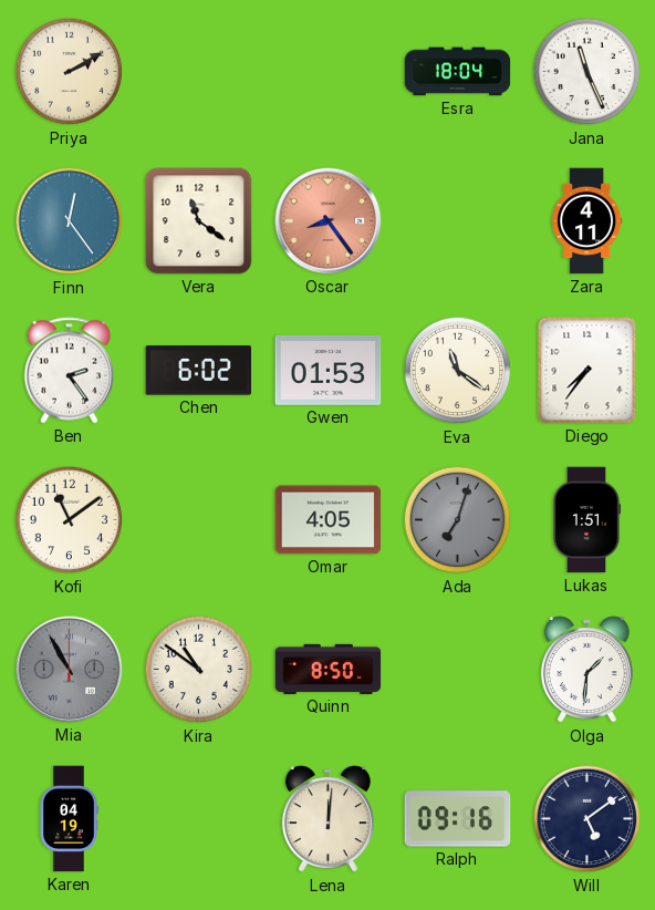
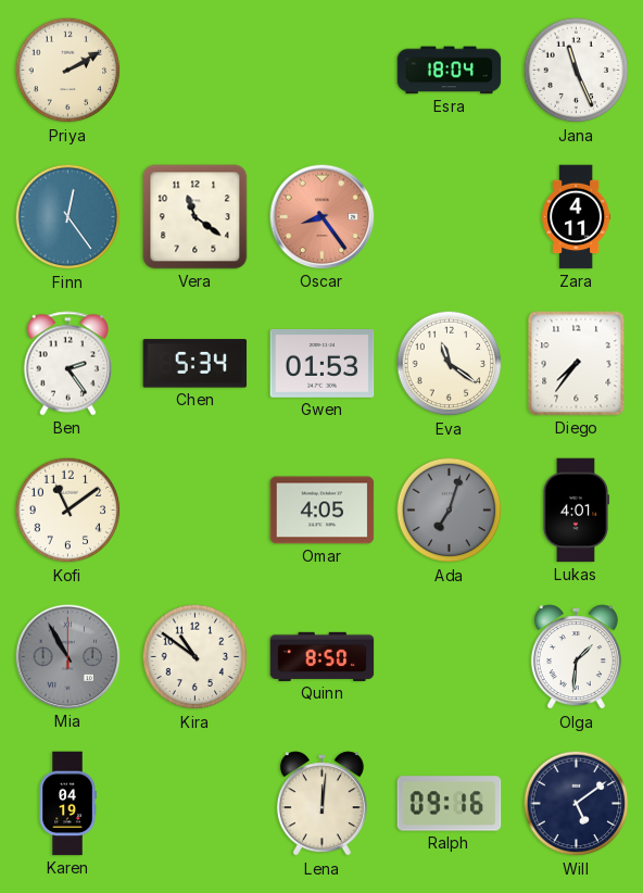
Chen: 6:02 -> 5:34 (196, 364)
Lukas: 1:51 -> 4:01 (576, 511)
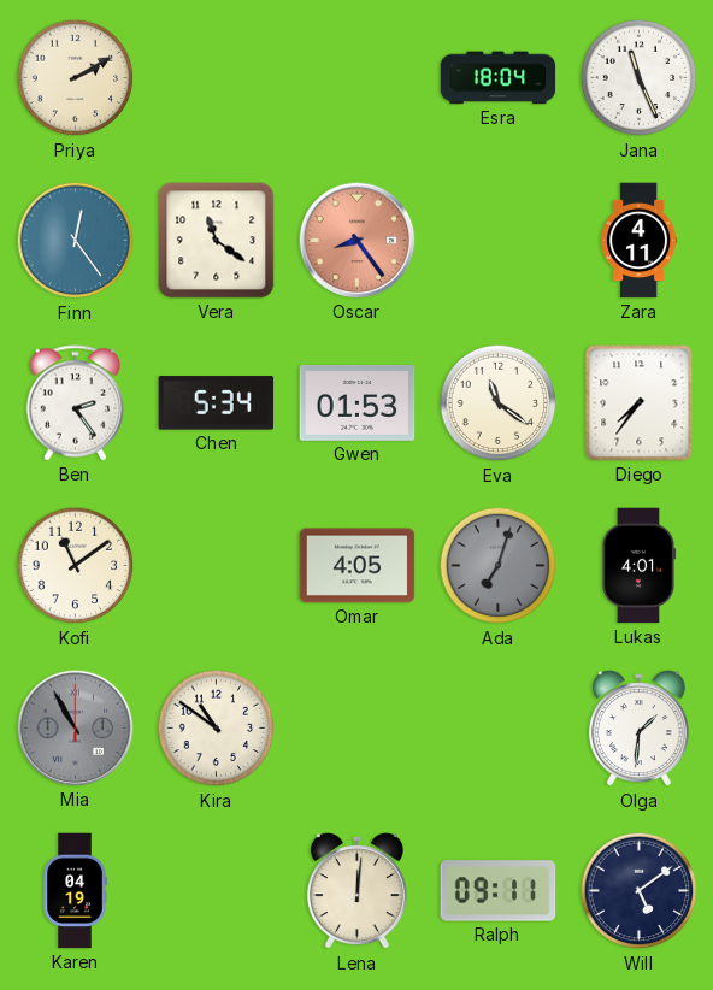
Quinn: 8:50 -> none (323, 656)
Ralph: 09:16 -> 09:11 (499, 891)
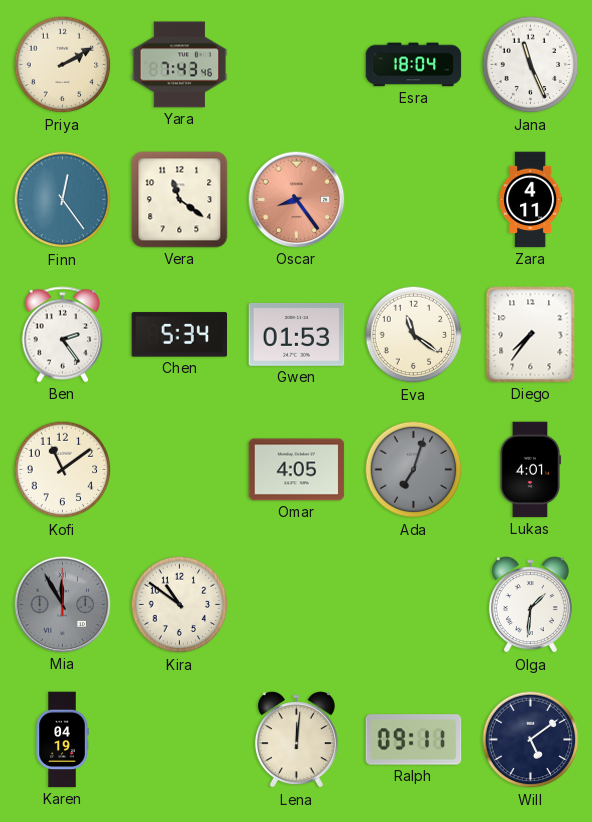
Yara: none -> 7:43 (180, 65)
Mia: 10:55 -> 11:55 (63, 605)
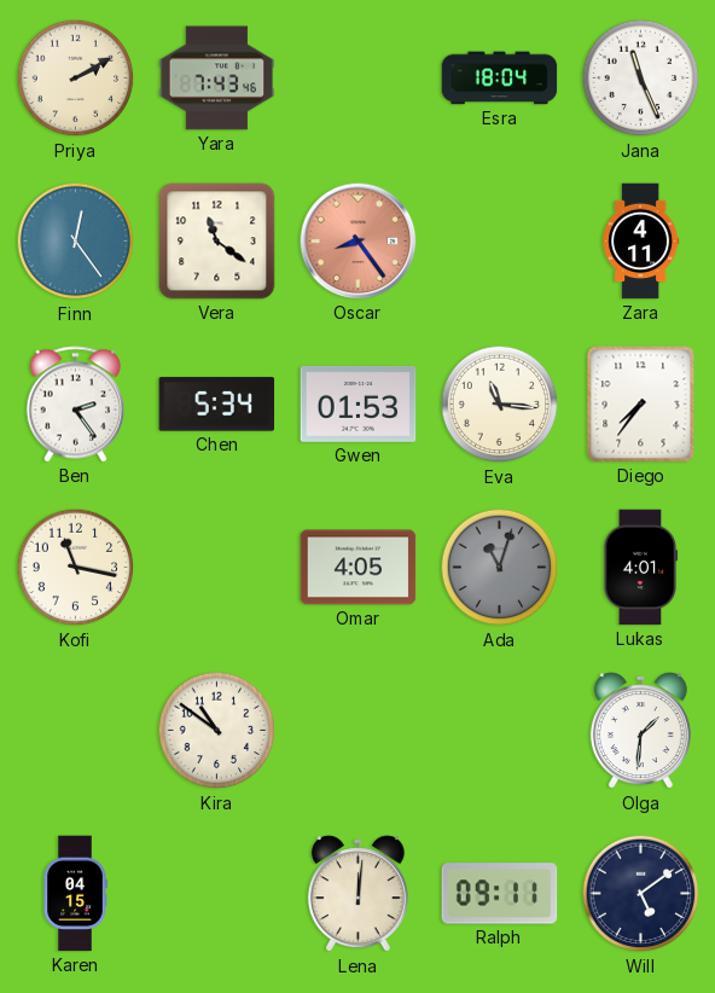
Eva: 11:21 -> 11:16 (500, 405)
Kofi: 11:09 -> 11:17 (76, 568)
Ada: 7:03 -> 11:03 (500, 568)
Mia: 11:55 -> none (63, 605)
Karen: 04:19 -> 04:15 (75, 894)
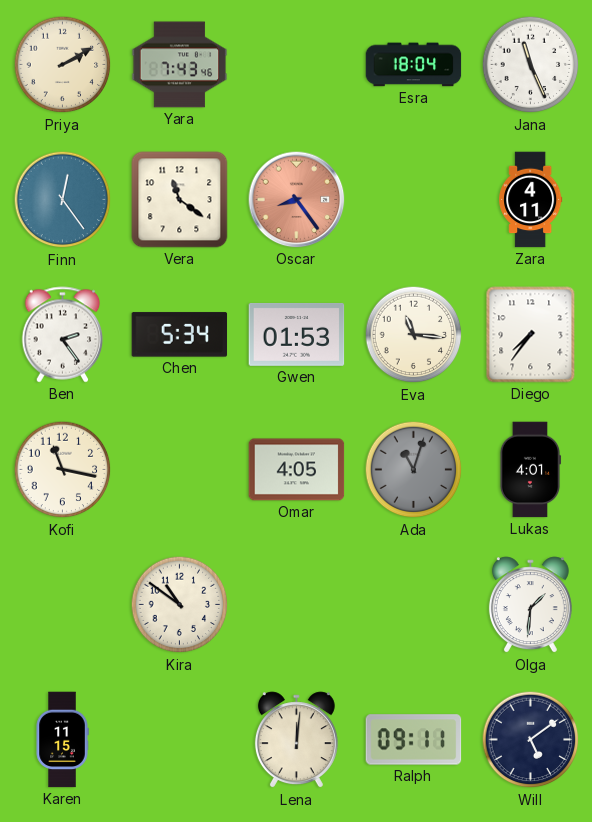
Karen: 04:15 -> 11:15 (62, 740)
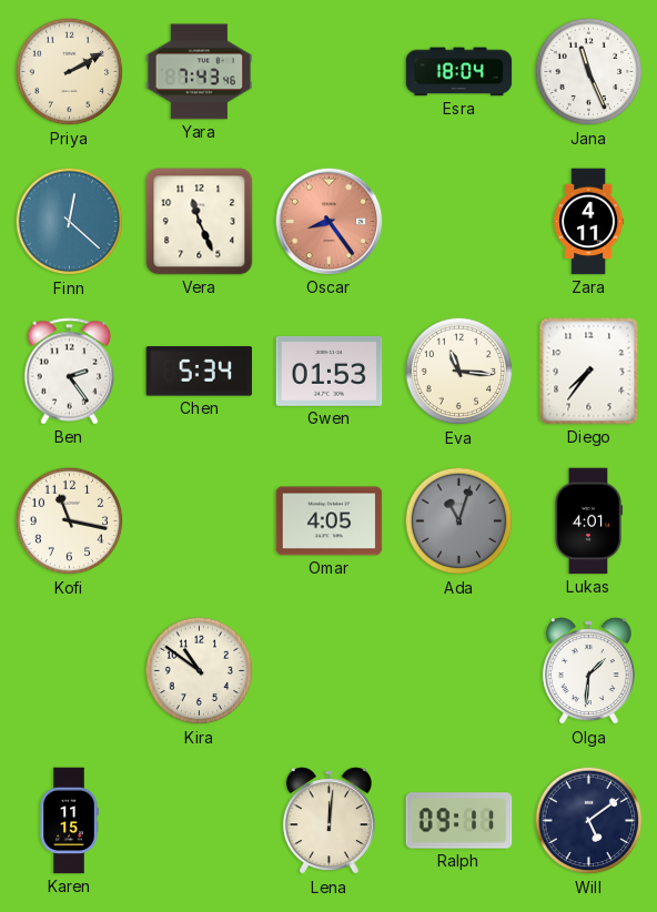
Finn: 12:24 -> 12:22 (70, 222)
Vera: 11:21 -> 11:26 (200, 222)
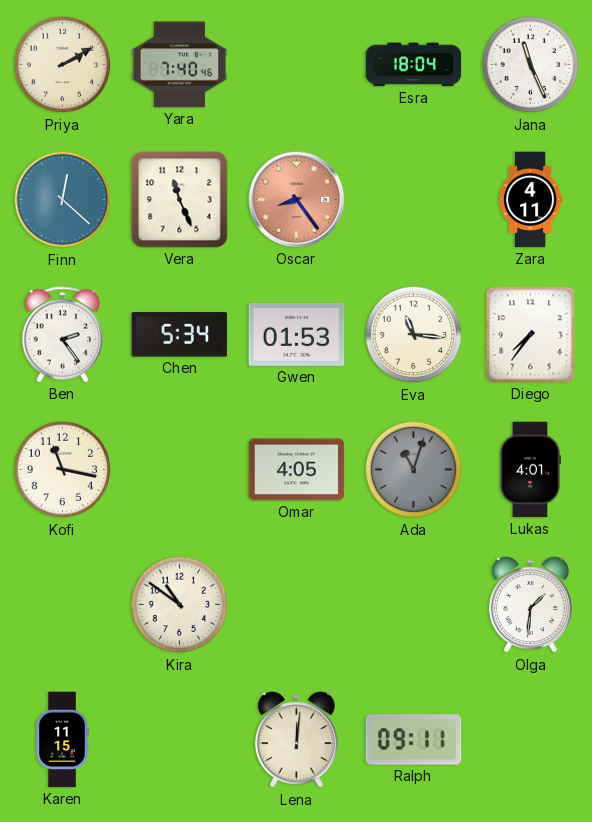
Yara: 7:43 -> 7:40 (180, 65)
Will: 5:09 -> none (589, 821)
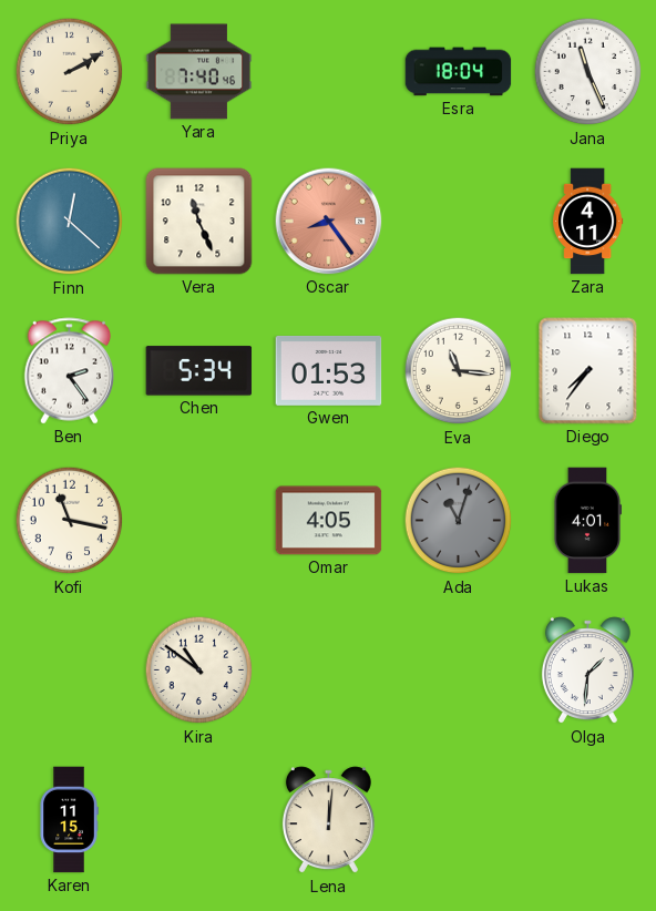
Ralph: 09:11 -> none (414, 740)
